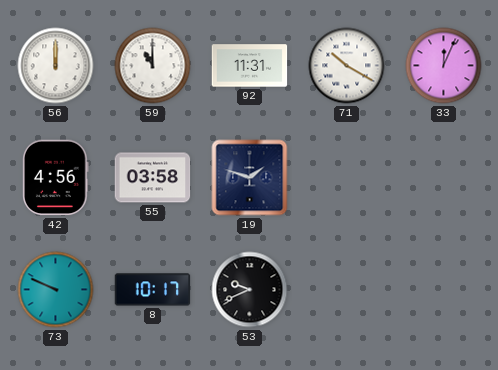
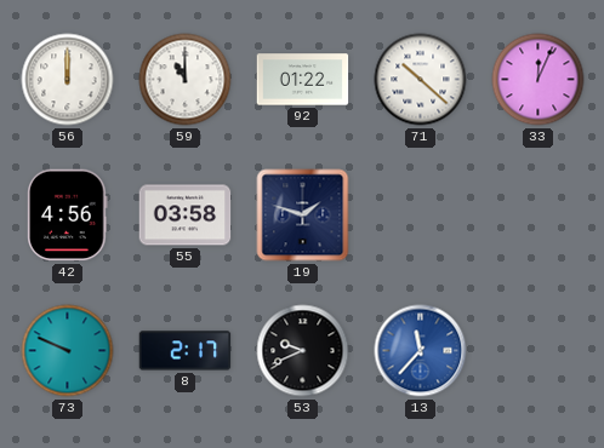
92: 11:31 -> 01:22 (303, 80)
71: 10:20 -> 10:22 (421, 80)
8: 10:17 -> 2:17 (186, 351)
13: none -> 11:37 (421, 351)
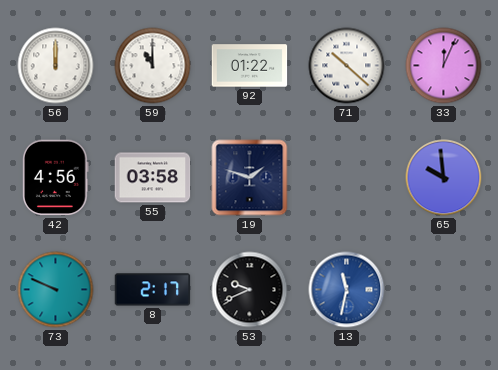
65: none -> 9:59 (444, 178)
13: 11:37 -> 11:32 (347, 290)
